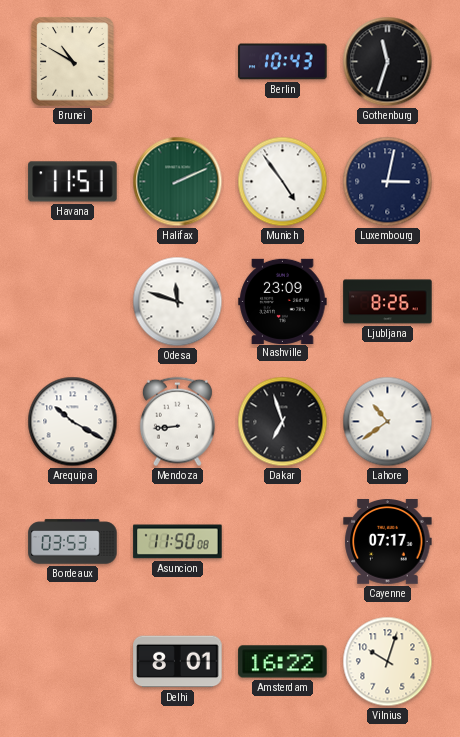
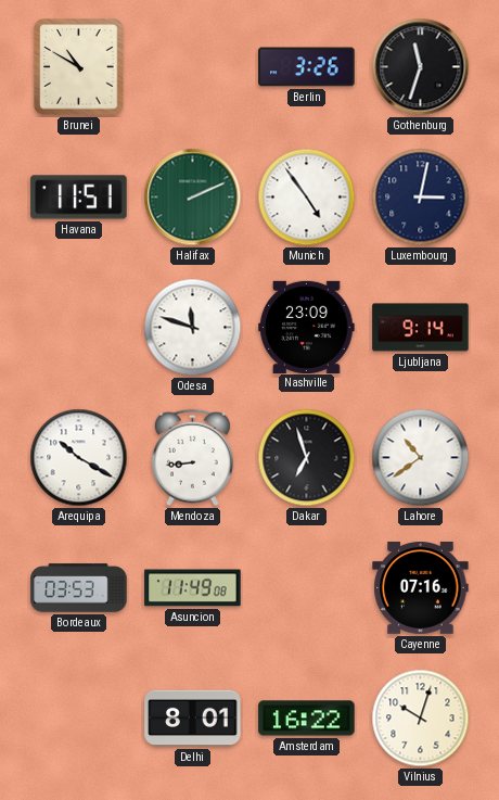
Berlin: 10:43 -> 3:26 (307, 67)
Ljubljana: 8:26 -> 9:14 (421, 328)
Asuncion: 11:50 -> 11:49 (193, 588)
Cayenne: 07:17 -> 07:16 (421, 588)
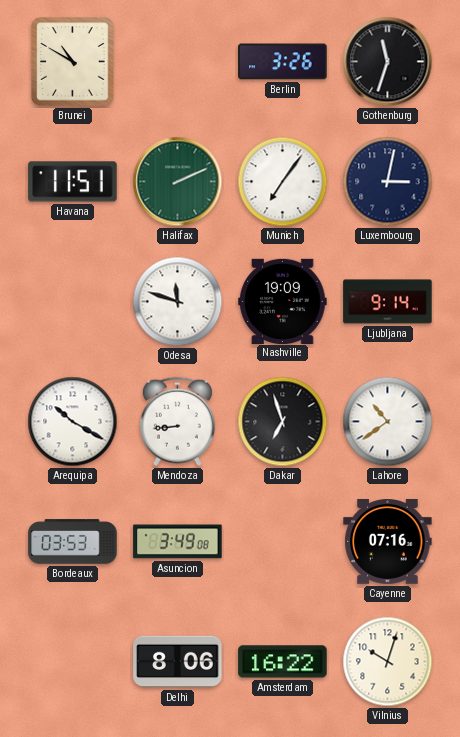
Munich: 4:54 -> 7:06 (283, 182)
Nashville: 23:09 -> 19:09 (283, 301)
Asuncion: 11:49 -> 3:49 (178, 542)
Delhi: 8:01 -> 8:06 (178, 662)
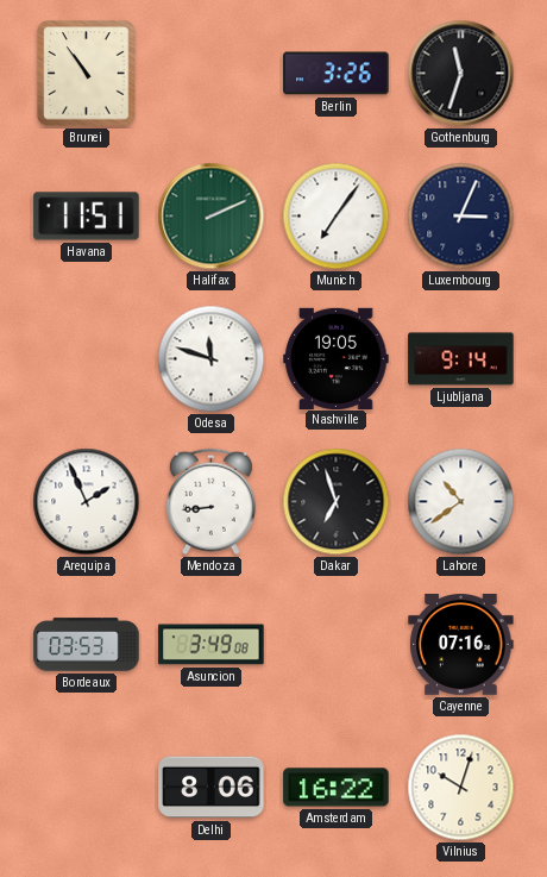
Brunei: 10:50 -> 10:54 (87, 74)
Luxembourg: 3:02 -> 3:04 (461, 217)
Nashville: 19:09 -> 19:05 (337, 358)
Arequipa: 10:20 -> 1:56 (87, 502)
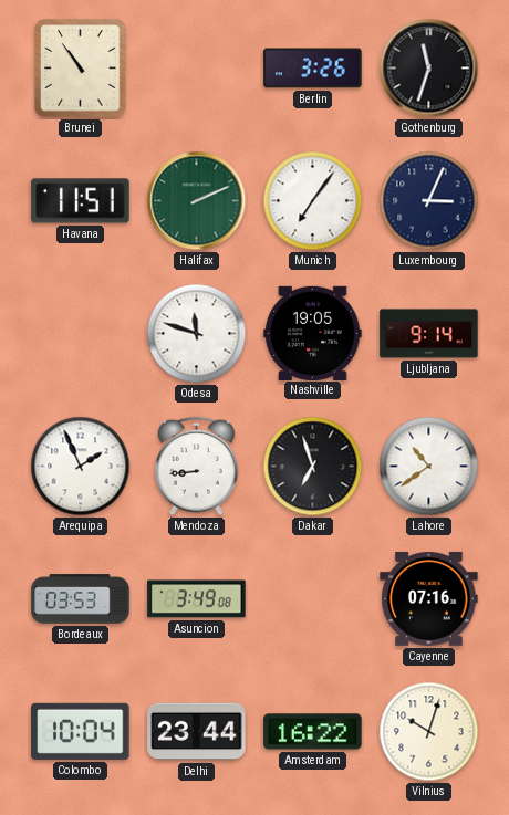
Colombo: none -> 10:04 (81, 731)
Delhi: 8:06 -> 23:44 (197, 732)
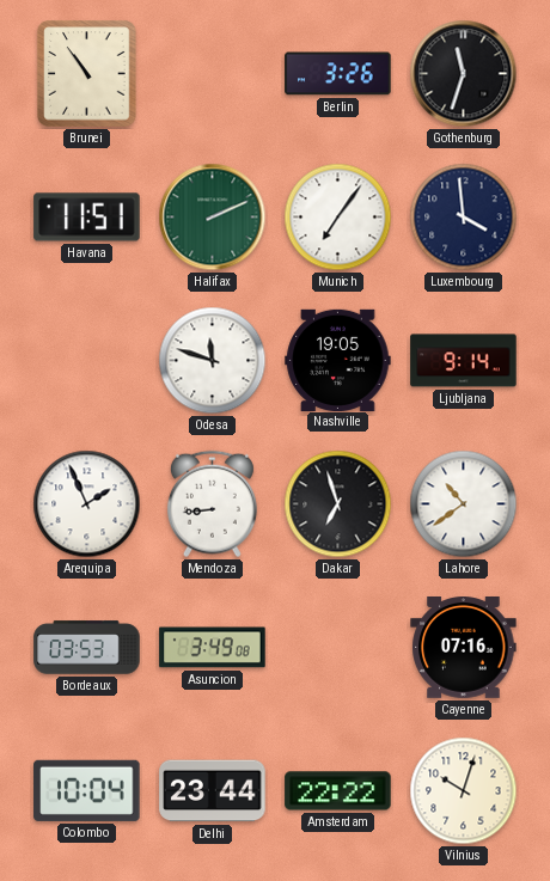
Luxembourg: 3:04 -> 3:59 (464, 218)
Amsterdam: 16:22 -> 22:22 (338, 791)
